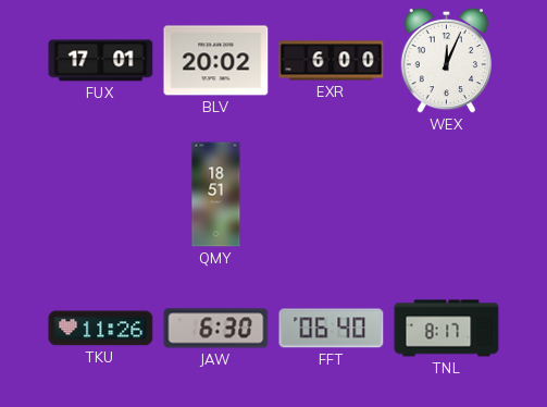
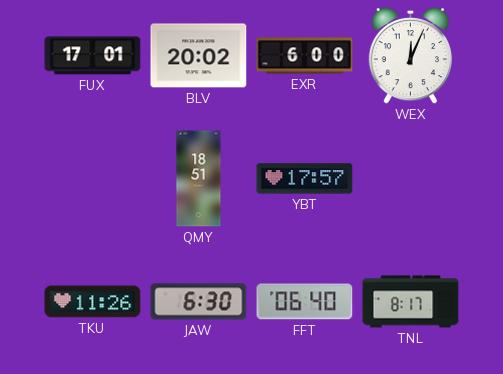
YBT: none -> 17:57 (305, 179)
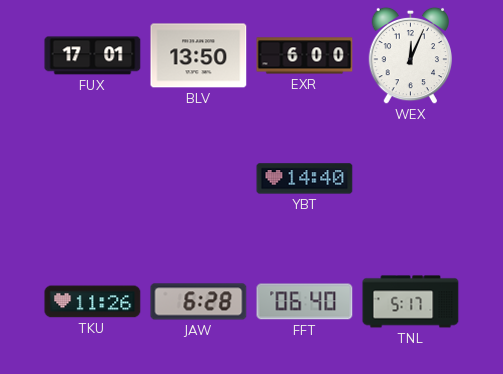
BLV: 20:02 -> 13:50 (199, 56)
QMY: 18:51 -> none (199, 179)
YBT: 17:57 -> 14:40 (305, 179)
JAW: 6:30 -> 6:28 (199, 302)
TNL: 8:17 -> 5:17 (411, 302)
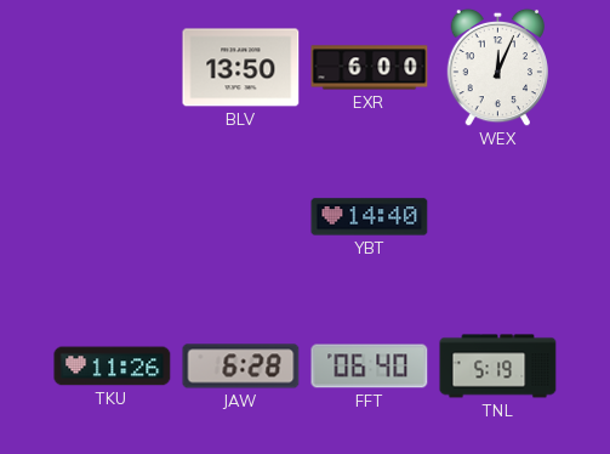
FUX: 17:01 -> none (93, 56)
TNL: 5:17 -> 5:19 (498, 367)
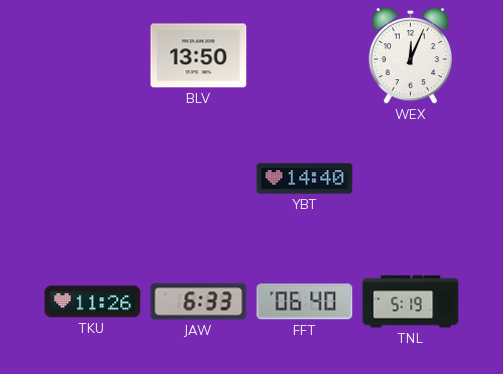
EXR: 6:00 -> none (370, 68)
JAW: 6:28 -> 6:33 (199, 302)
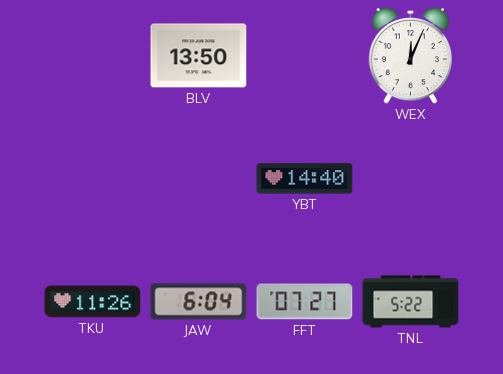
JAW: 6:33 -> 6:04 (199, 302)
FFT: 06:40 -> 07:27 (305, 302)
TNL: 5:19 -> 5:22 (411, 302)
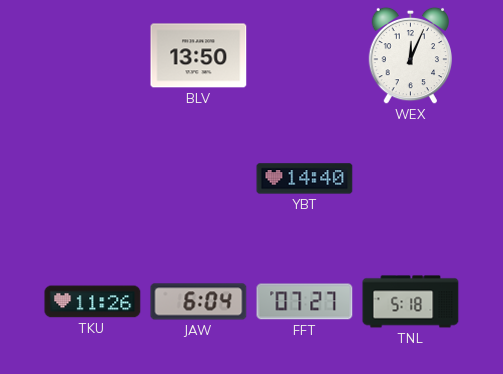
TNL: 5:22 -> 5:18 (411, 302)
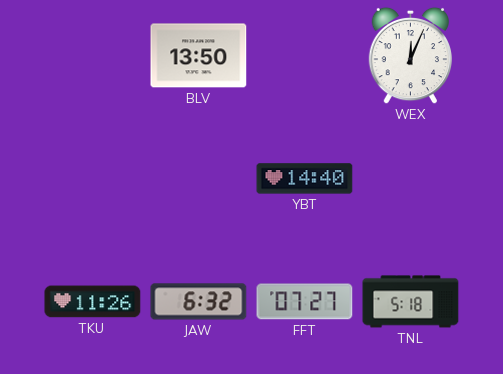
JAW: 6:04 -> 6:32 (199, 302)
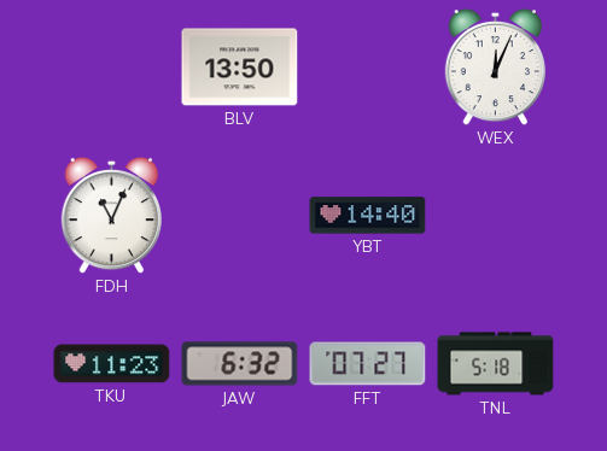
FDH: none -> 11:04 (112, 216)
TKU: 11:26 -> 11:23 (112, 364)
